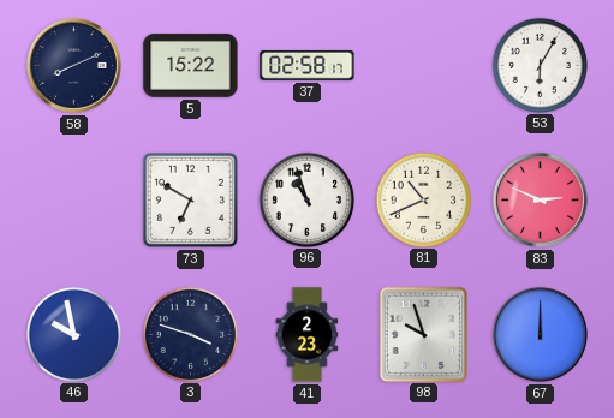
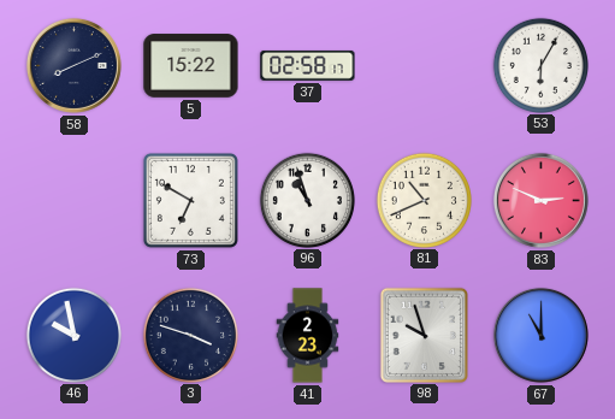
67: 12:00 -> 11:00 (540, 335)
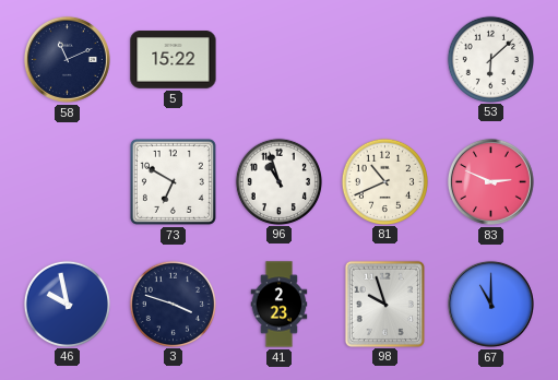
58: 8:11 -> 11:11 (67, 59)
37: 02:58 -> none (308, 65)
53: 6:05 -> 6:08 (490, 59)
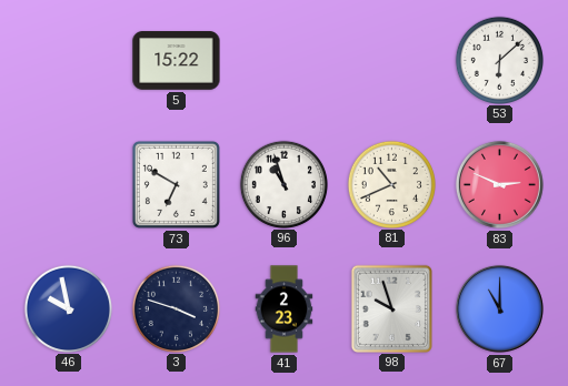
58: 11:11 -> none (67, 59)
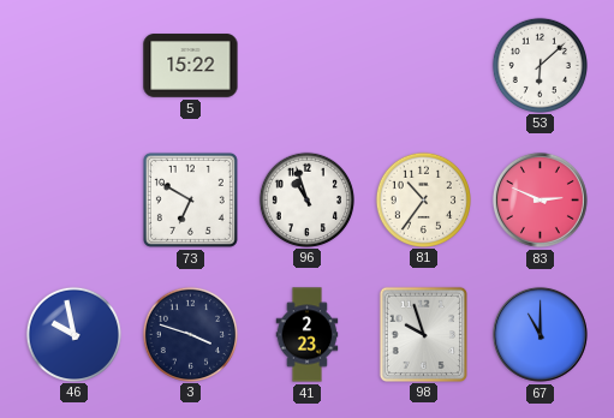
81: 10:41 -> 10:36 (423, 199)
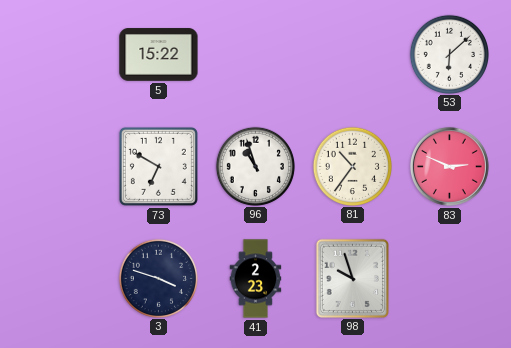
46: 9:58 -> none (73, 334)
67: 11:00 -> none (540, 334)
